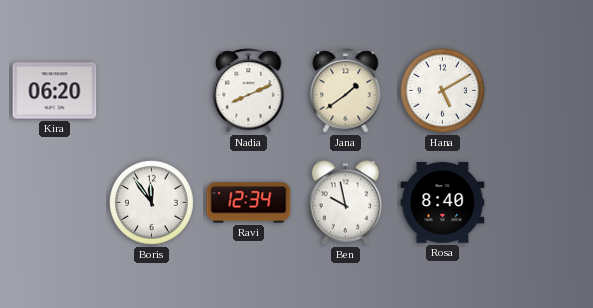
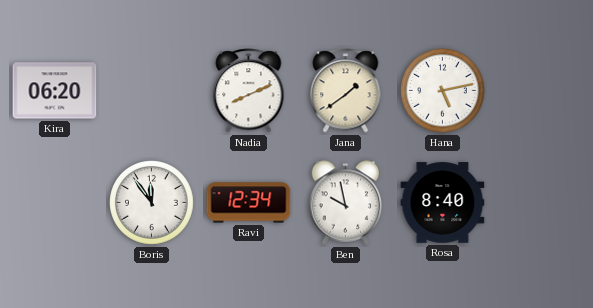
Hana: 5:10 -> 5:13 (443, 91)
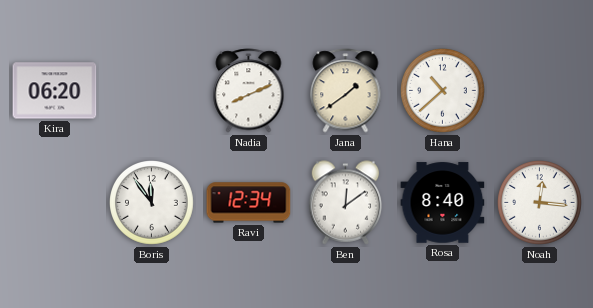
Hana: 5:13 -> 10:38 (443, 91)
Ben: 9:58 -> 12:09 (346, 203)
Noah: none -> 12:16 (540, 203)
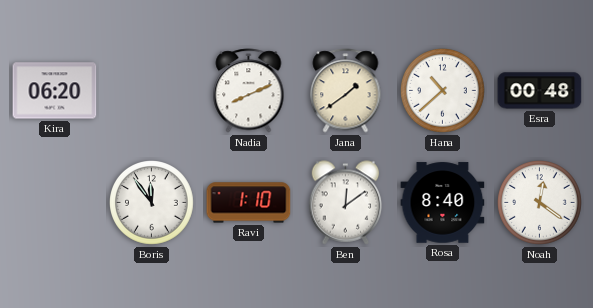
Esra: none -> 00:48 (540, 91)
Ravi: 12:34 -> 1:10 (249, 203)
Noah: 12:16 -> 12:21 (540, 203)
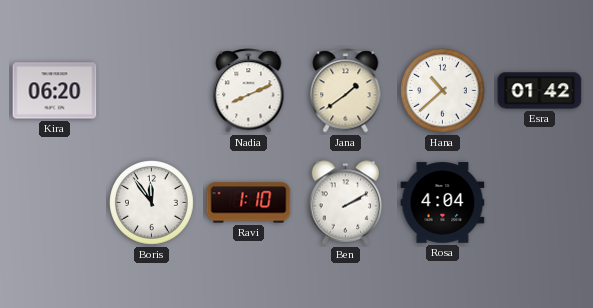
Esra: 00:48 -> 01:42 (540, 91)
Ben: 12:09 -> 2:10 (346, 203)
Rosa: 8:40 -> 4:04 (443, 203)
Noah: 12:21 -> none (540, 203)
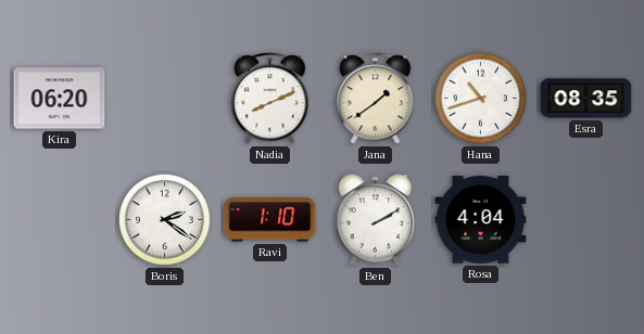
Hana: 10:38 -> 10:42 (481, 99)
Esra: 01:42 -> 08:35 (586, 99)
Boris: 11:54 -> 2:21 (165, 220)
